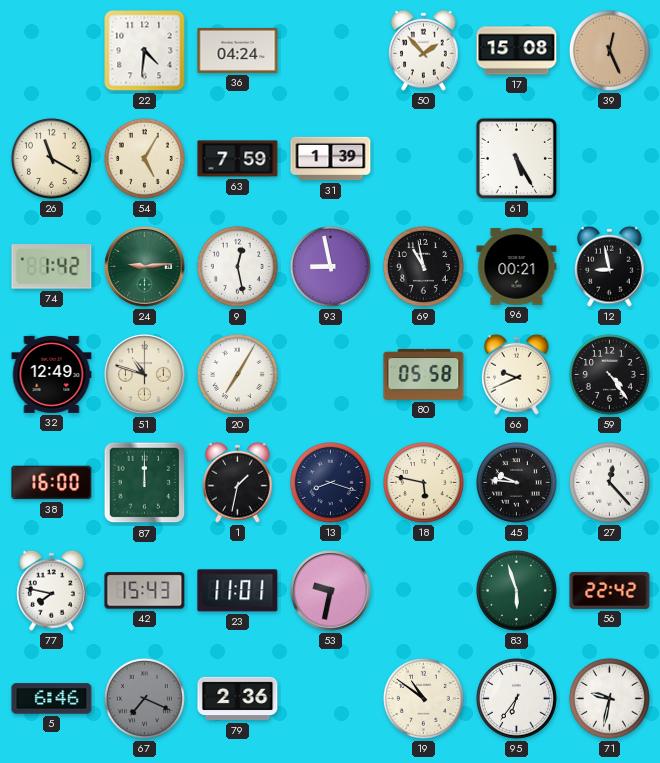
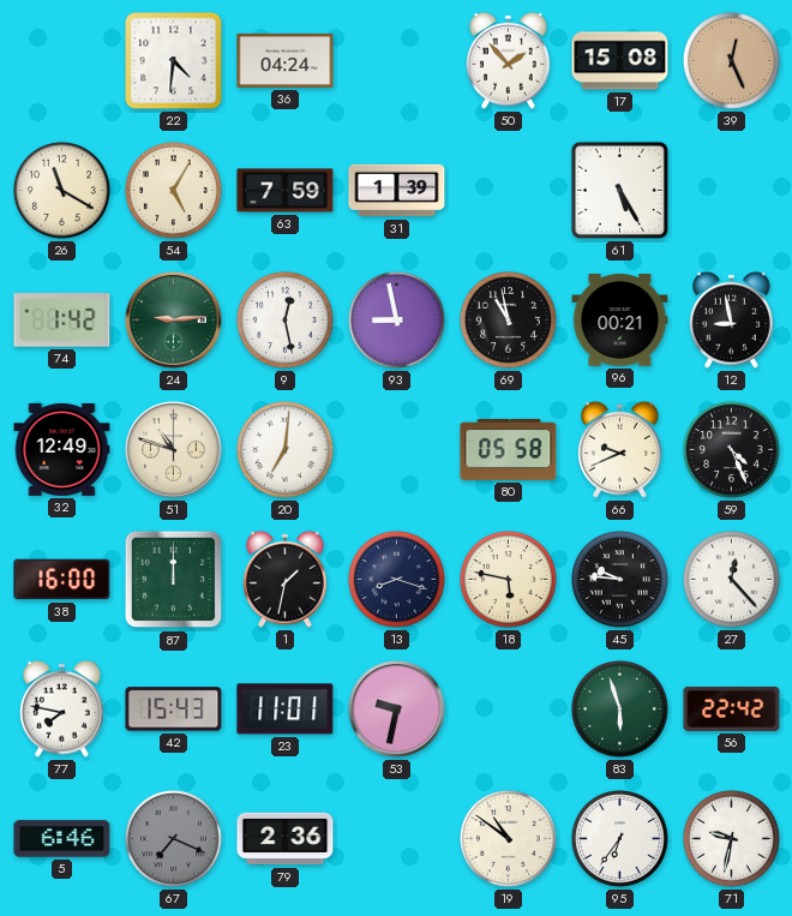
20: 7:05 -> 7:01 (284, 449)
59: 4:24 -> 4:26 (731, 449)
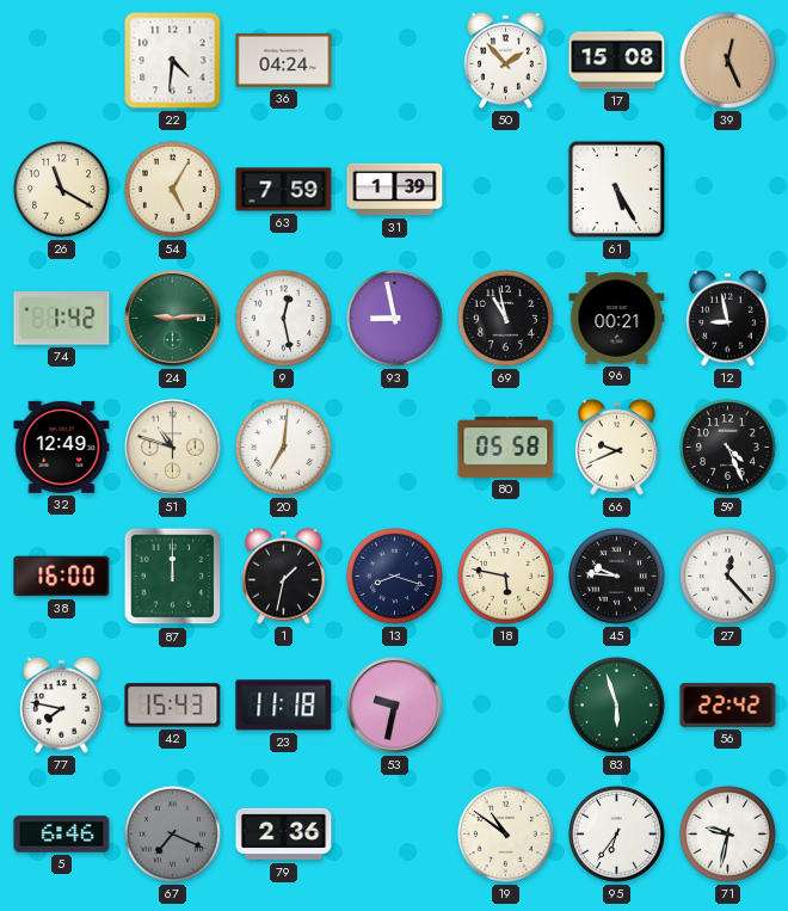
23: 11:01 -> 11:18 (284, 706)
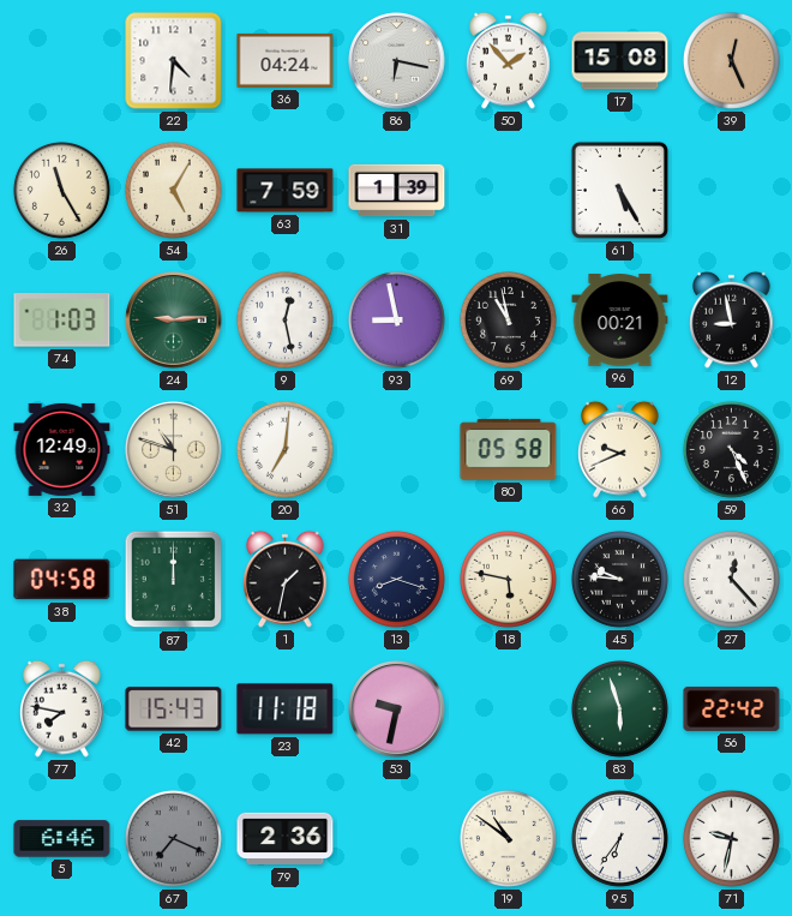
86: none -> 6:17 (397, 61)
26: 11:20 -> 11:25 (61, 190)
74: 1:42 -> 1:03 (62, 321)
38: 16:00 -> 04:58 (62, 580)
